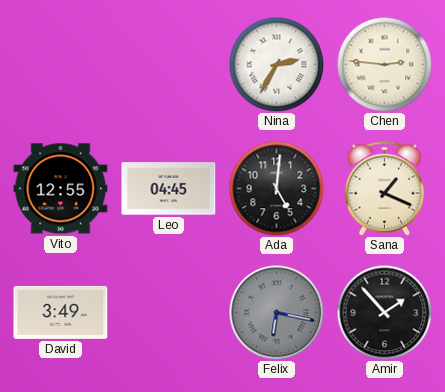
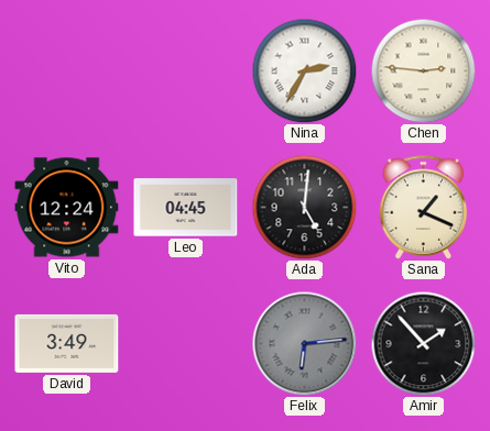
Vito: 12:55 -> 12:24 (67, 208)
Felix: 6:17 -> 6:14 (304, 343)
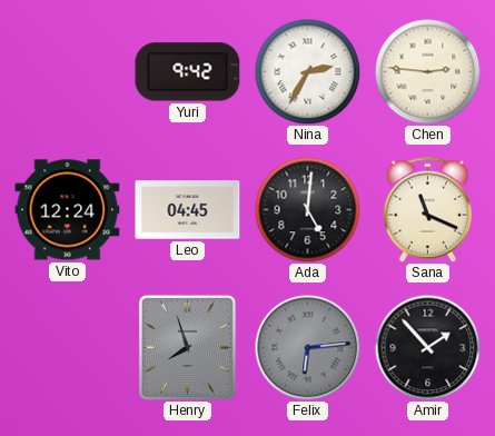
Yuri: none -> 9:42 (188, 72)
Sana: 1:19 -> 11:19 (428, 210)
David: 3:49 -> none (67, 343)
Henry: none -> 7:57 (187, 347)
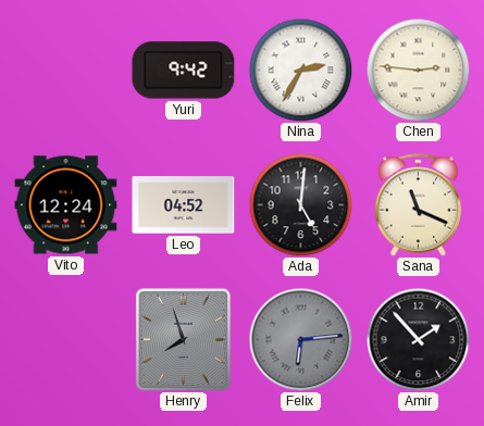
Leo: 04:45 -> 04:52 (184, 205)
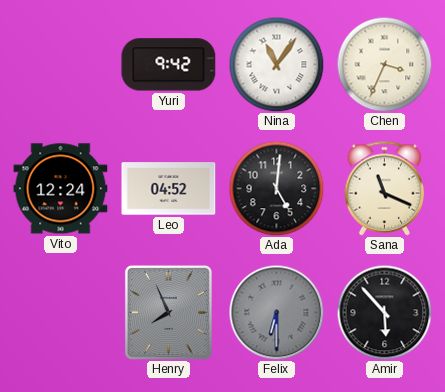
Nina: 2:35 -> 11:06 (276, 64)
Chen: 2:46 -> 3:34 (384, 64)
Henry: 7:57 -> 7:56 (168, 312)
Felix: 6:14 -> 6:30 (276, 312)
Amir: 1:53 -> 5:53 (384, 312)
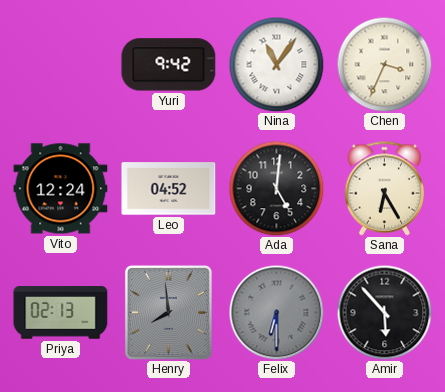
Sana: 11:19 -> 6:25 (385, 189)
Priya: none -> 02:13 (61, 313)
Henry: 7:56 -> 7:59 (168, 312)
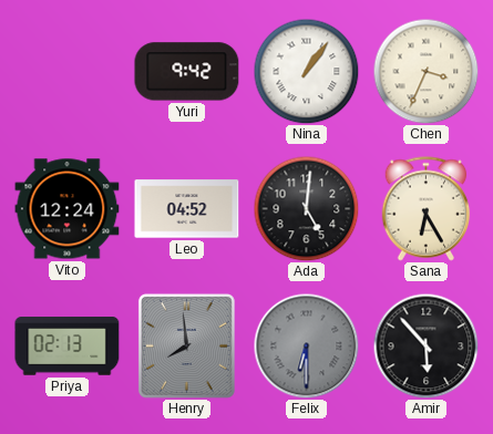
Nina: 11:06 -> 1:06 (306, 71)
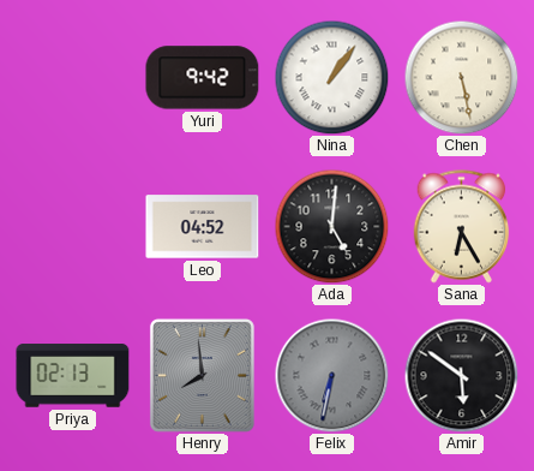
Chen: 3:34 -> 5:28 (461, 77)
Vito: 12:24 -> none (68, 209)
Felix: 6:30 -> 6:32 (331, 375)
Amir: 5:53 -> 5:51 (461, 375)
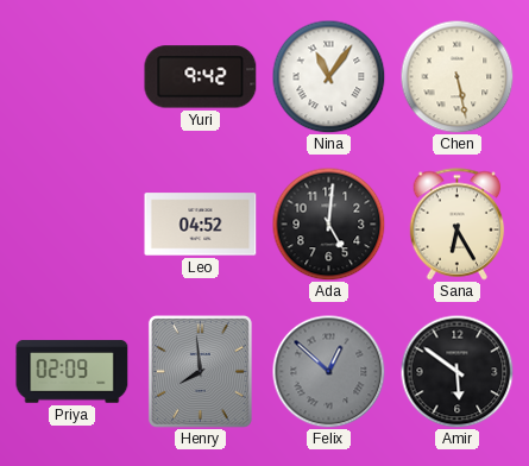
Nina: 1:06 -> 11:06 (328, 76)
Priya: 02:13 -> 02:09 (73, 372)
Felix: 6:32 -> 12:52 (328, 371)
